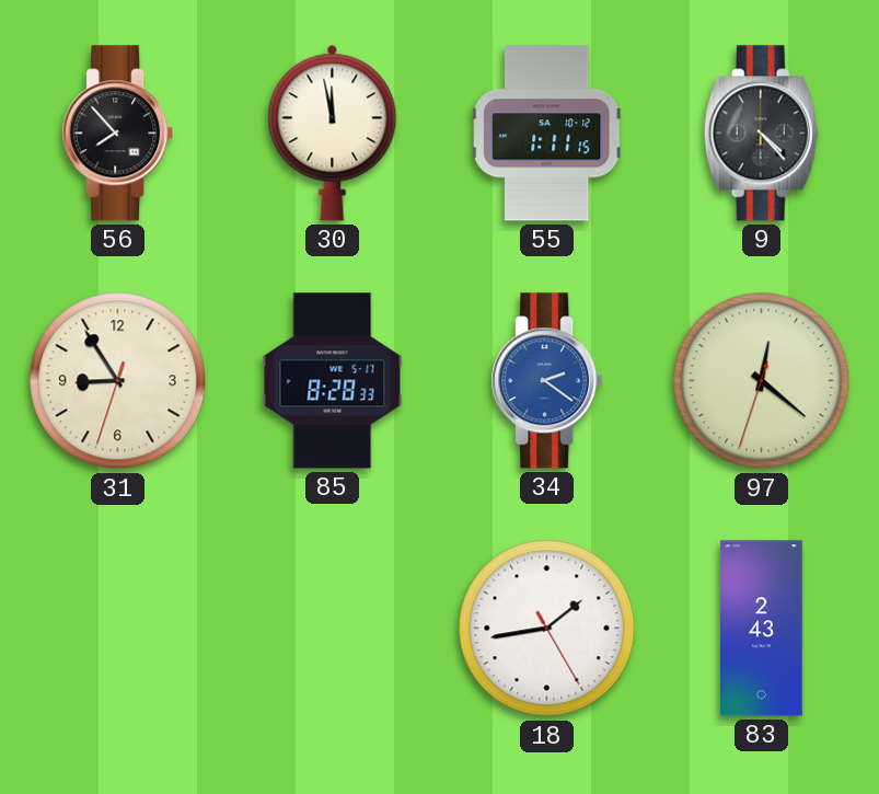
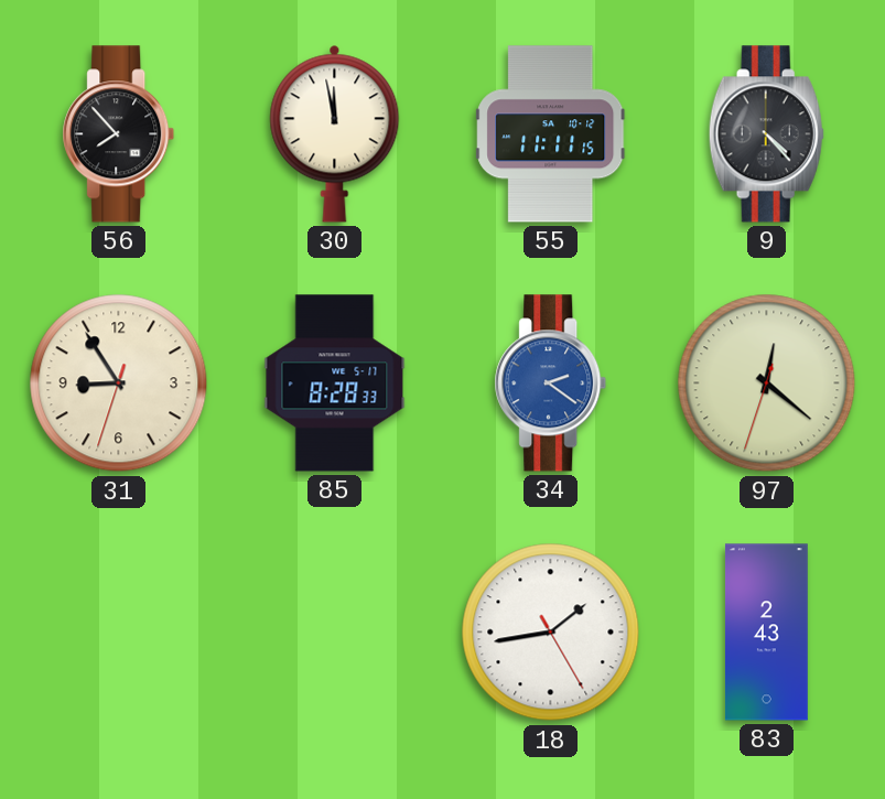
55: 1:11 -> 11:11 (551, 134)
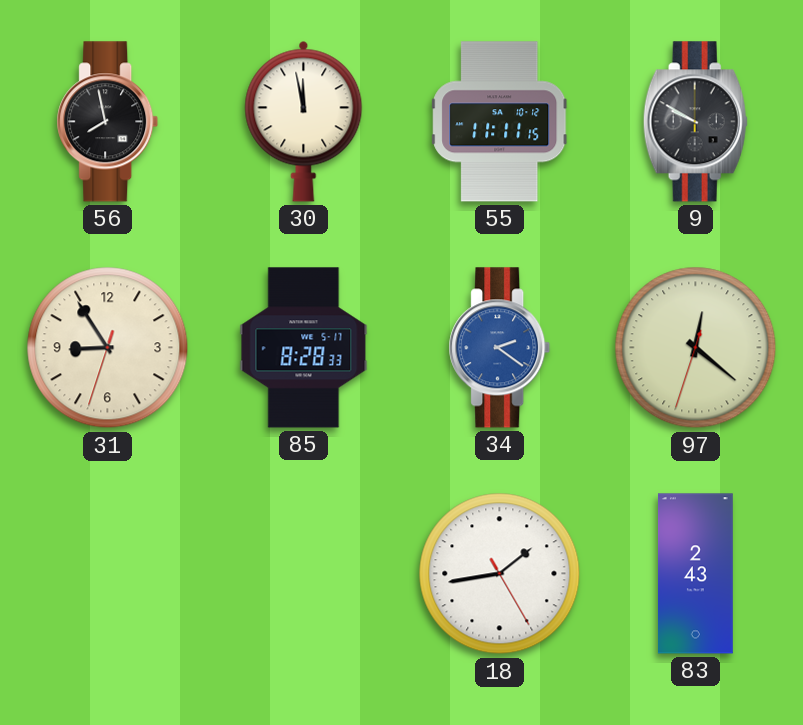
56: 7:53 -> 7:58 (108, 122)
9: 4:23 -> 9:50 (695, 122)
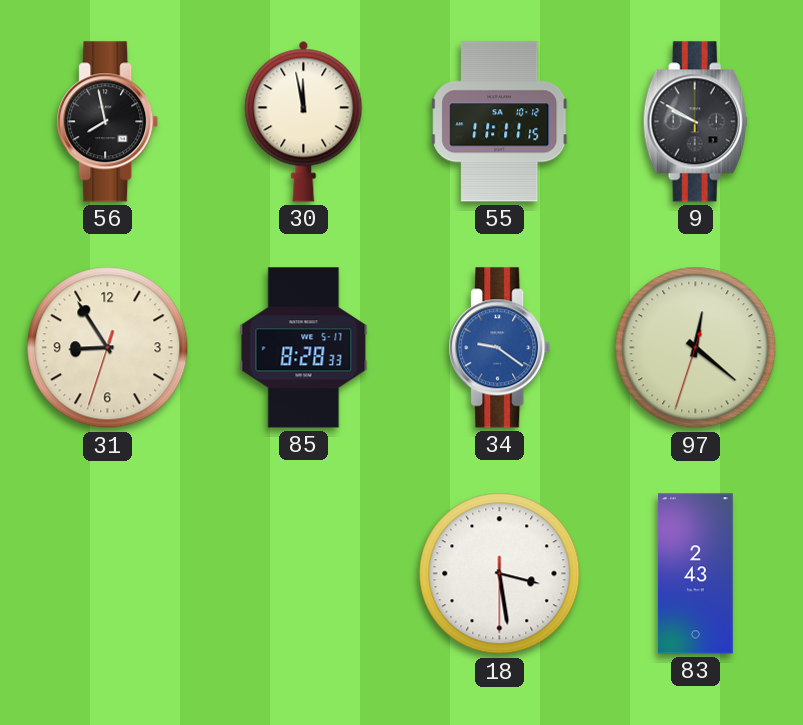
34: 2:21 -> 9:21 (500, 348)
18: 1:43 -> 3:28 (500, 574)
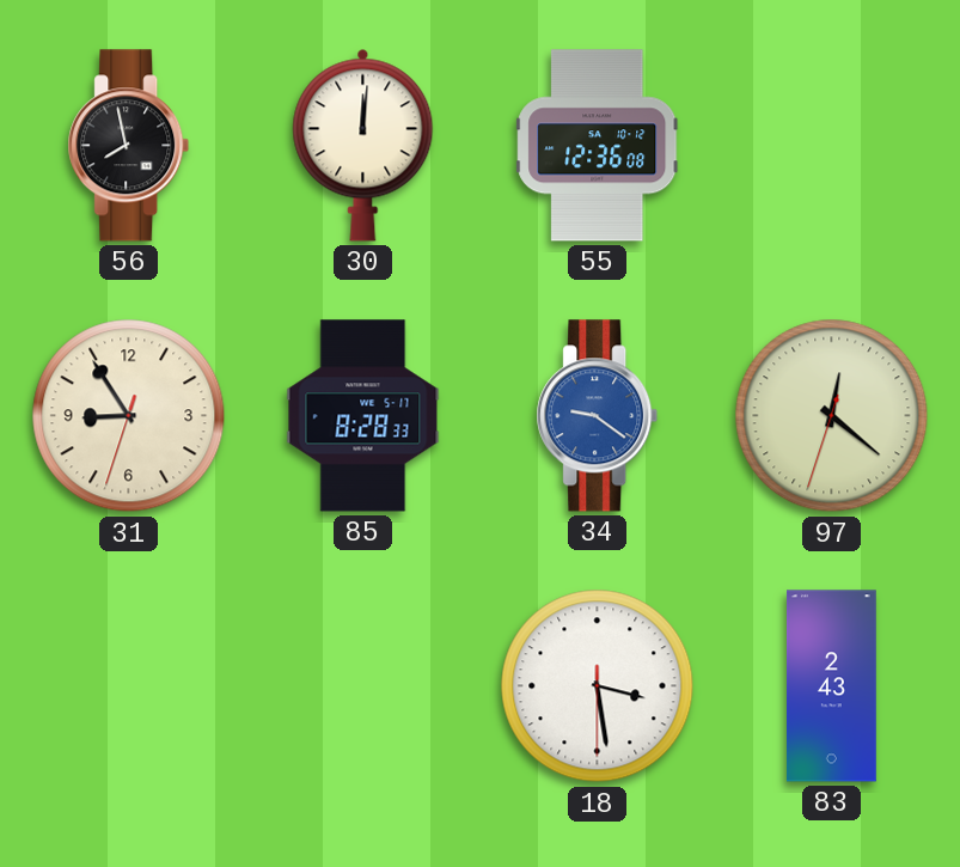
30: 11:58 -> 12:01 (363, 145)
55: 11:11 -> 12:36 (598, 146)
9: 9:50 -> none (695, 122)
